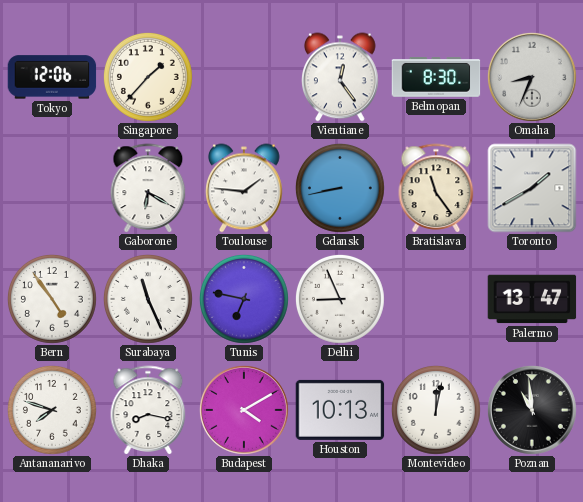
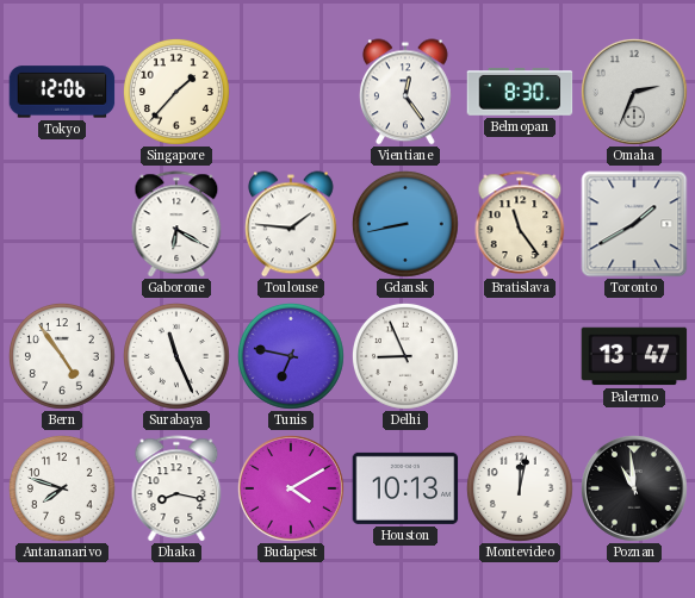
Omaha: 8:34 -> 2:34 (634, 92)
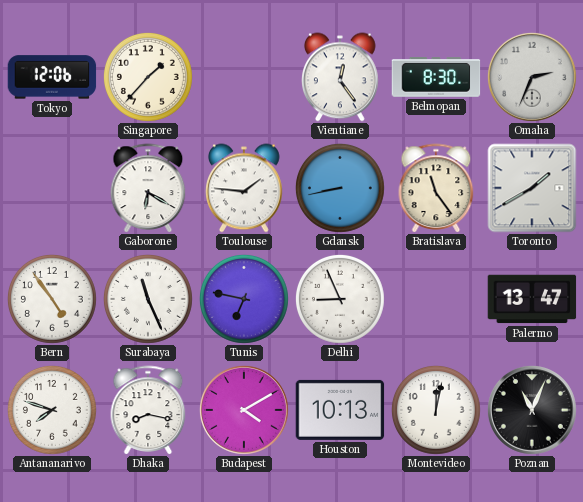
Poznan: 10:59 -> 11:04 (532, 410)
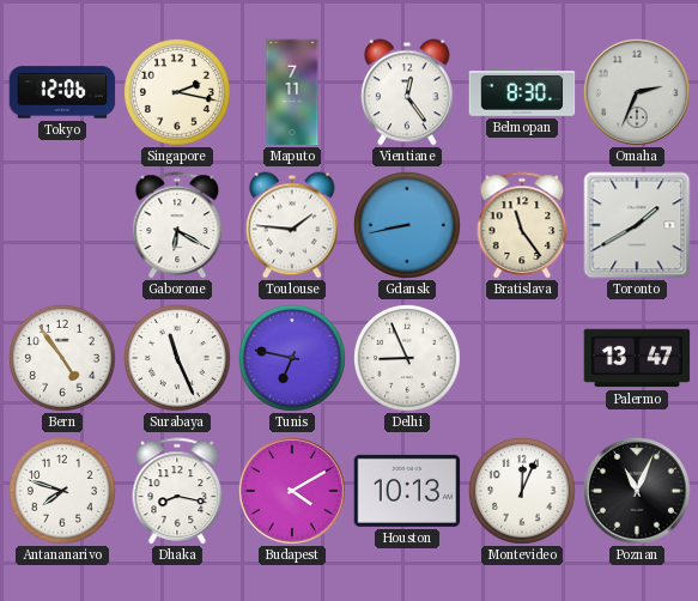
Singapore: 1:37 -> 2:17 (177, 92)
Maputo: none -> 7:11 (292, 92)
Montevideo: 12:02 -> 12:04 (522, 491)
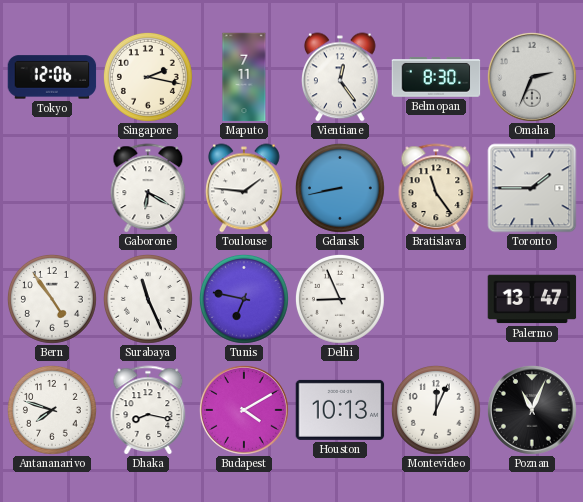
Toronto: 1:40 -> 1:45 (532, 188)
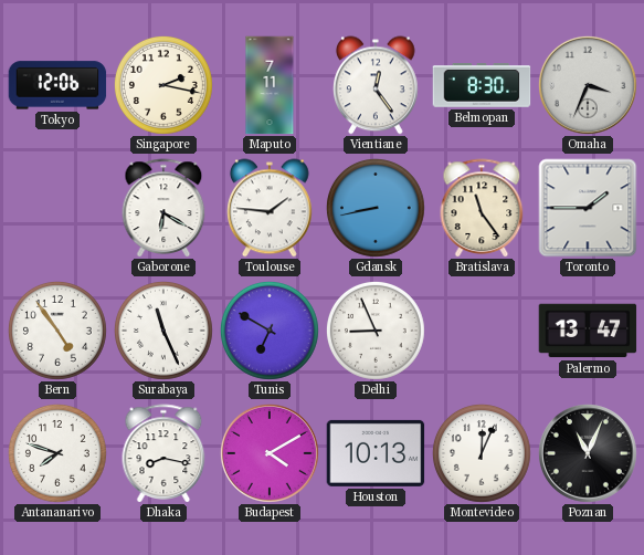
Omaha: 2:34 -> 3:34 (588, 85)
Tunis: 6:47 -> 6:50 (270, 331)
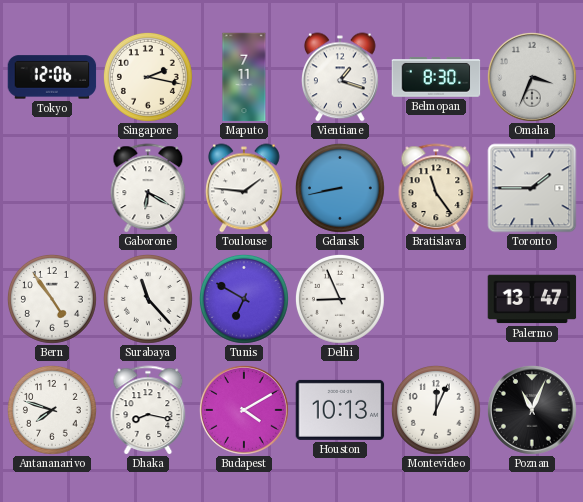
Vientiane: 12:24 -> 1:18 (341, 77)
Surabaya: 11:26 -> 11:23 (148, 299)
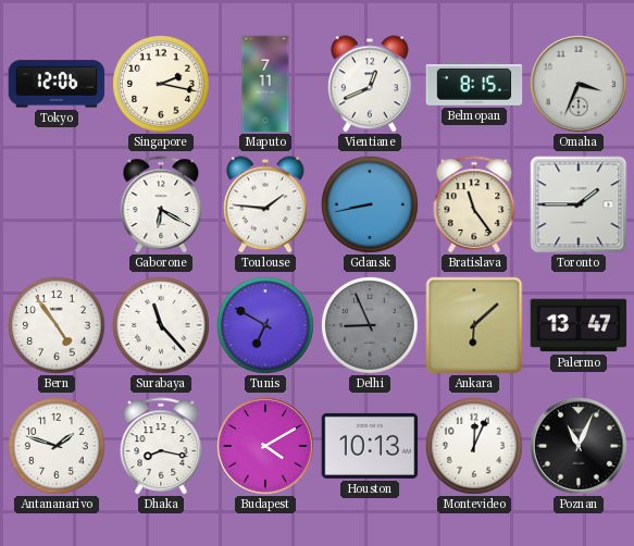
Vientiane: 1:18 -> 12:41 (371, 84)
Belmopan: 8:30 -> 8:15 (474, 85)
Delhi dial: white -> grey (370, 325)
Ankara: none -> 6:08 (474, 325)
Antananarivo: 7:48 -> 1:48 (57, 446)
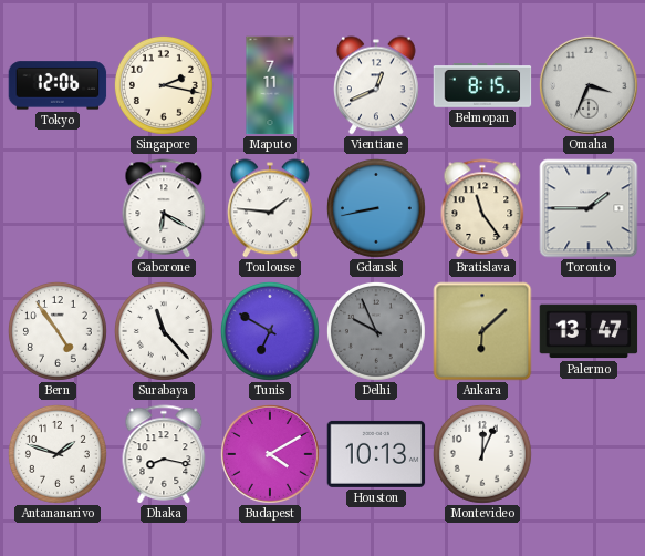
Delhi: 8:56 -> 9:56 (376, 331)
Poznan: 11:04 -> none (579, 446)
